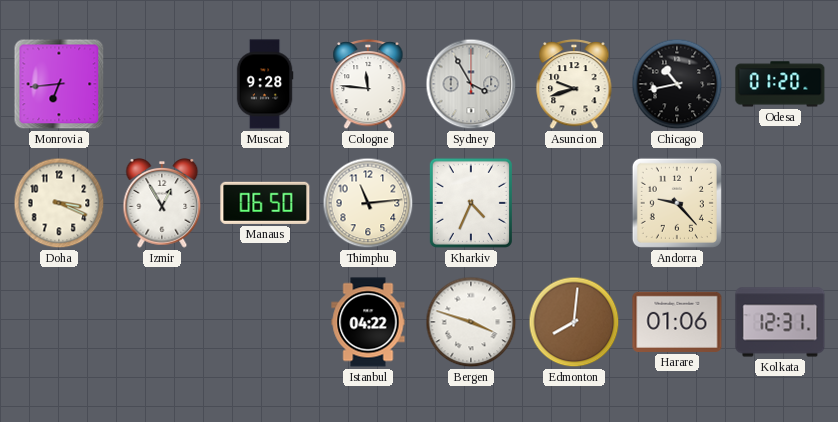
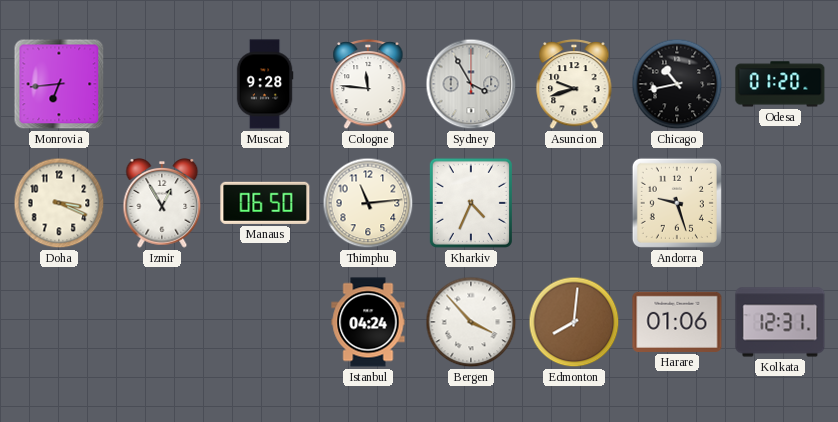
Andorra: 9:23 -> 9:27 (677, 203)
Istanbul: 04:22 -> 04:24 (368, 322)
Bergen: 3:48 -> 3:53 (471, 322)
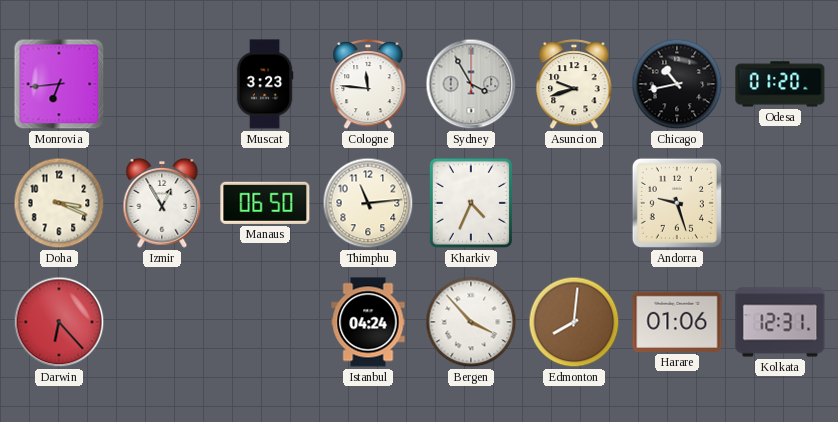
Muscat: 9:28 -> 3:23 (265, 84)
Darwin: none -> 6:23 (59, 322)
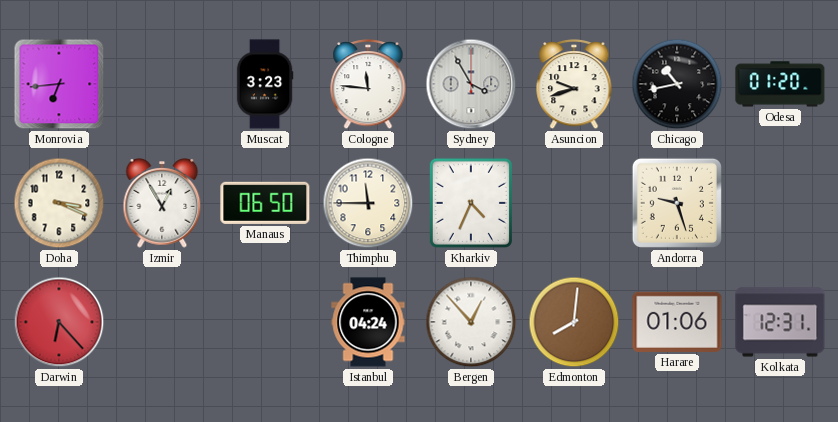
Thimphu: 11:14 -> 11:45 (368, 203)
Bergen: 3:53 -> 12:53 (471, 322)
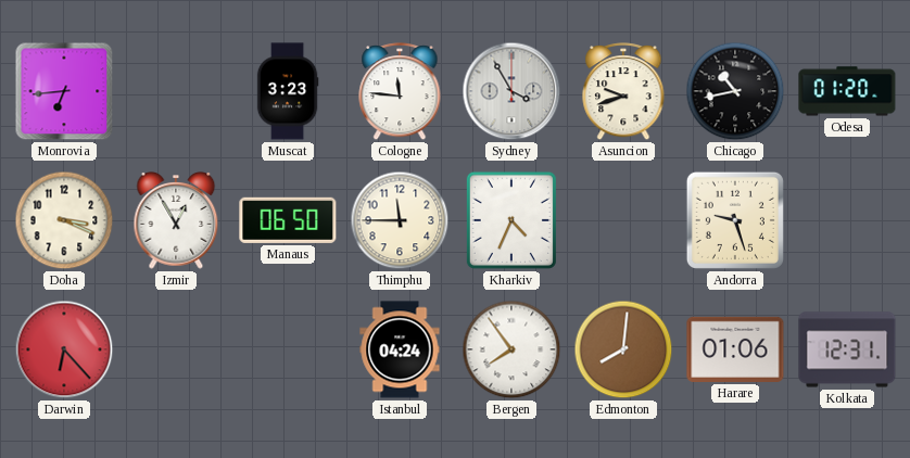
Bergen: 12:53 -> 7:54 (511, 349)
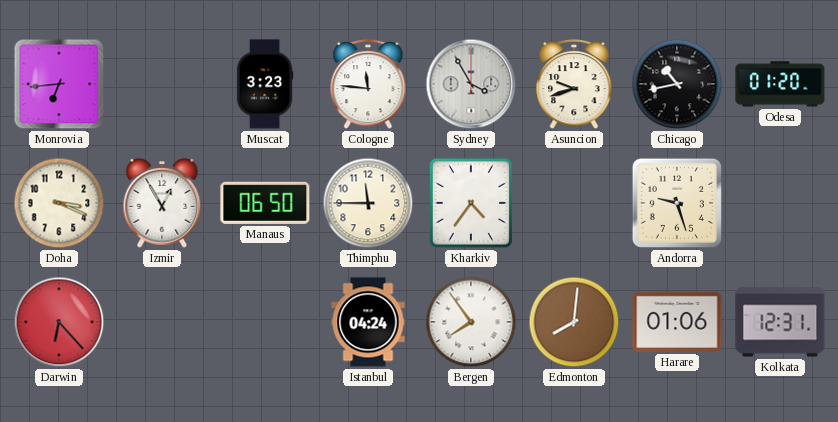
Kharkiv: 4:34 -> 4:36 (471, 203)
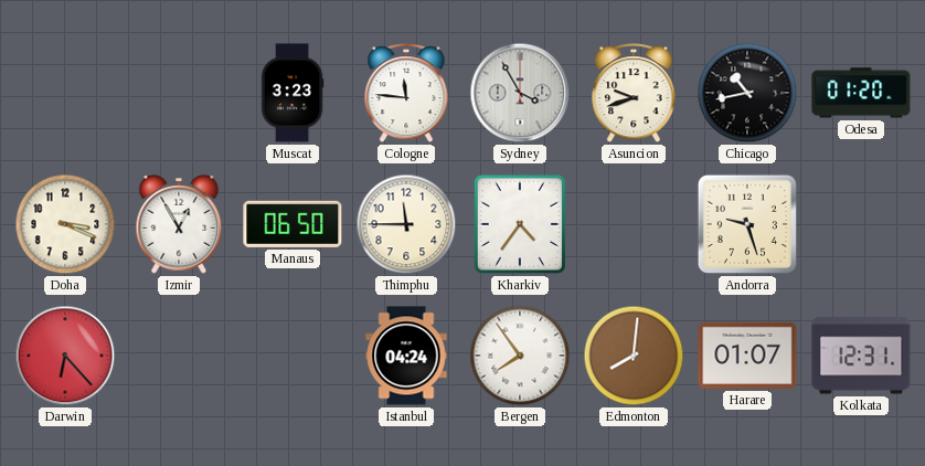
Monrovia: 6:44 -> none (59, 84)
Harare: 01:06 -> 01:07 (747, 356)
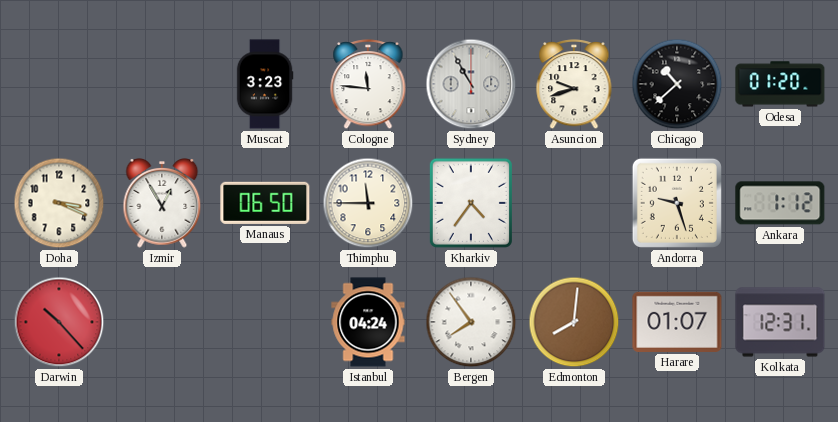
Sydney: 3:55 -> 10:55 (471, 84)
Chicago: 10:43 -> 10:38 (677, 84)
Ankara: none -> 1:12 (780, 203)
Darwin: 6:23 -> 10:23 (59, 322)
